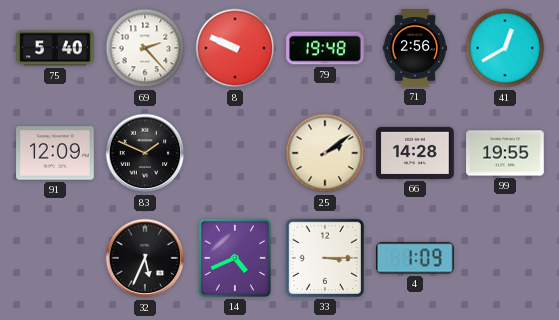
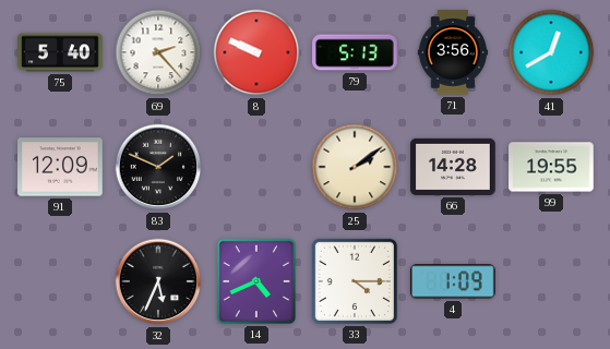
79: 19:48 -> 5:13 (355, 52)
71: 2:56 -> 3:56 (452, 52)
33: 3:15 -> 4:15 (355, 281)
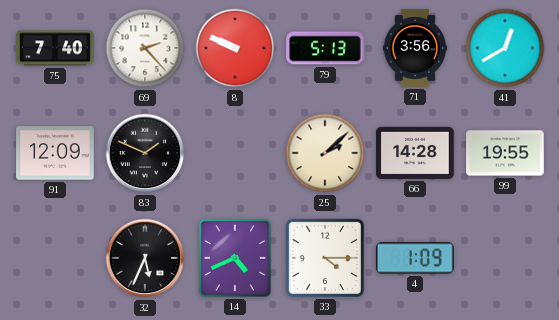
75: 5:40 -> 7:40 (55, 48)
25: 2:09 -> 2:08 (325, 153)
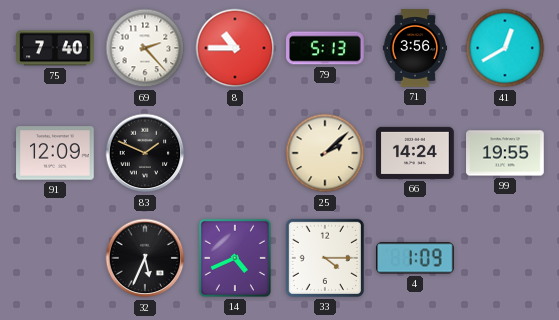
8: 9:49 -> 10:45 (235, 48)
66: 14:28 -> 14:24 (415, 153)
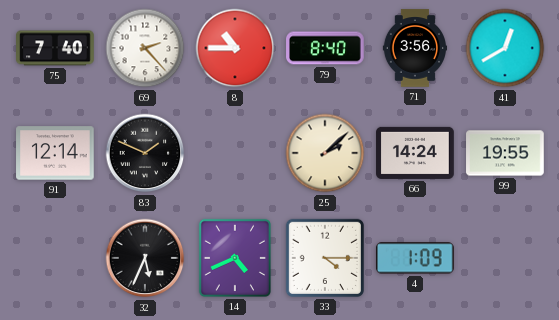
79: 5:13 -> 8:40 (325, 48)
91: 12:09 -> 12:14 (55, 153)
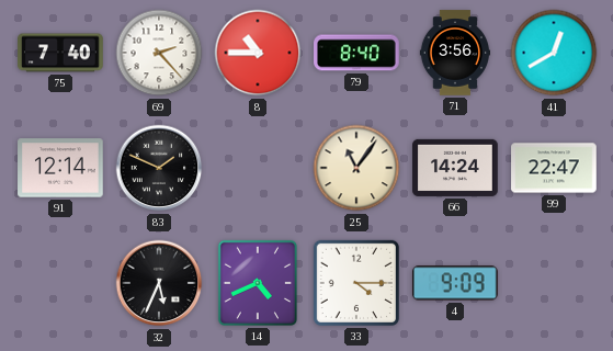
25: 2:08 -> 11:06 (356, 168)
99: 19:55 -> 22:47 (554, 168)
4: 1:09 -> 9:09 (455, 283)
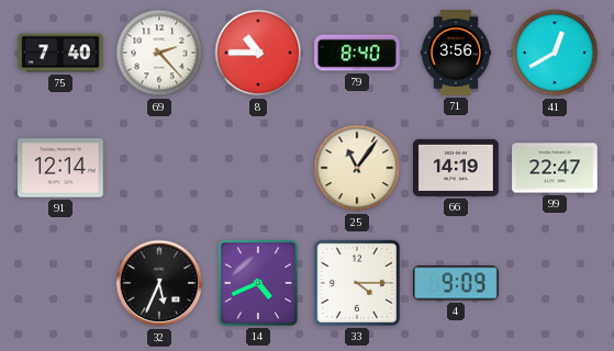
83: 1:49 -> none (159, 168)
66: 14:24 -> 14:19 (456, 168)
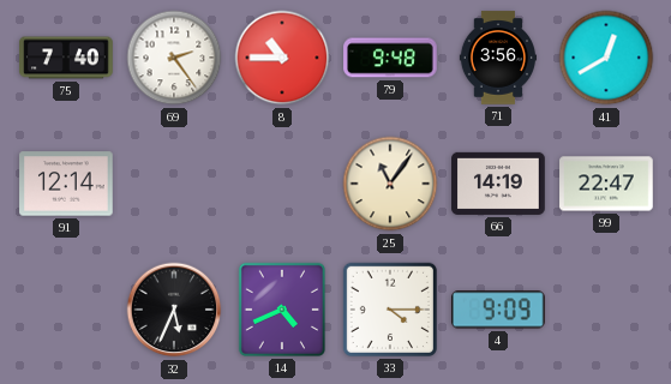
69: 2:23 -> 2:24 (174, 58)
79: 8:40 -> 9:48 (390, 58)
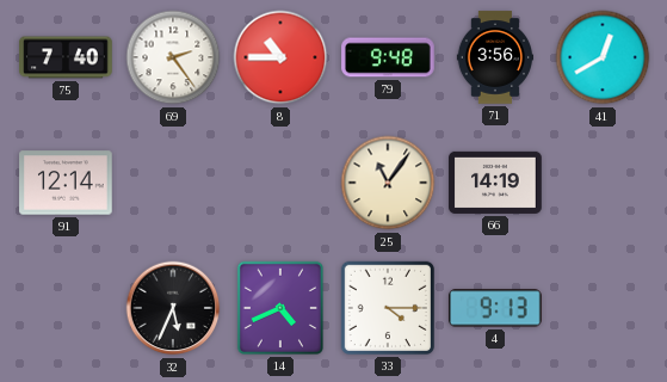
99: 22:47 -> none (606, 184)
4: 9:09 -> 9:13 (495, 308)
